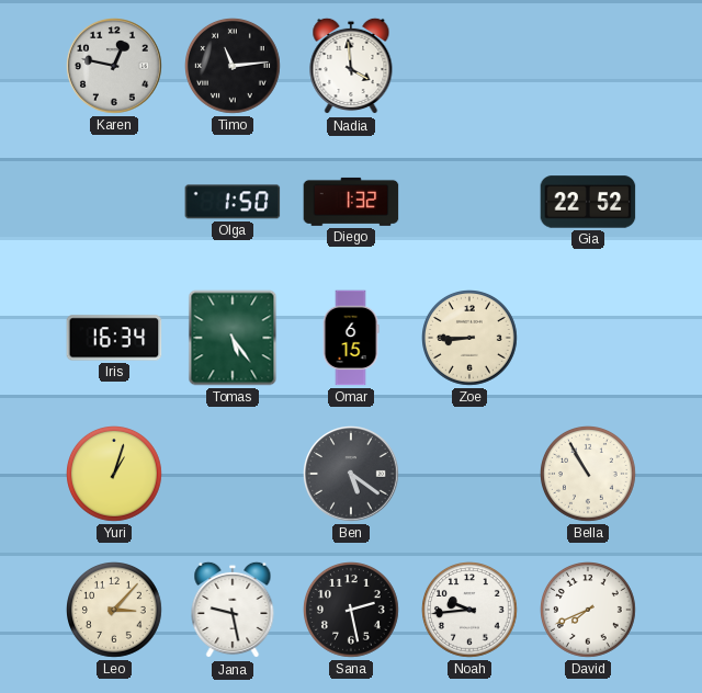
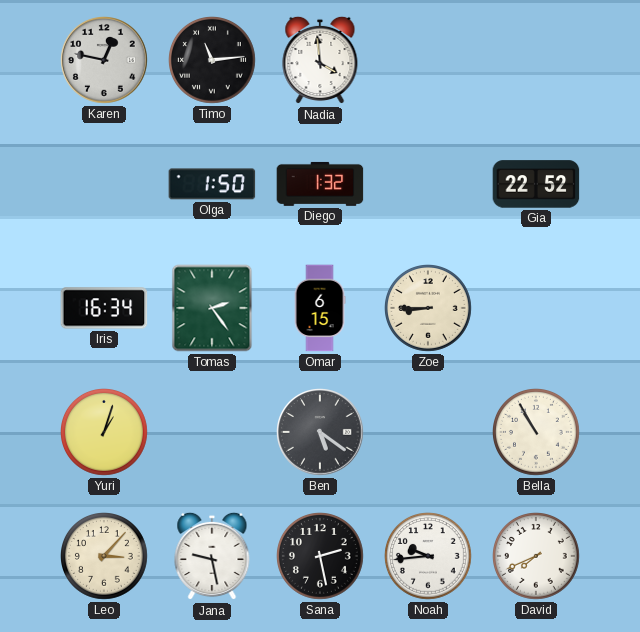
Tomas: 5:24 -> 2:24 (212, 308)
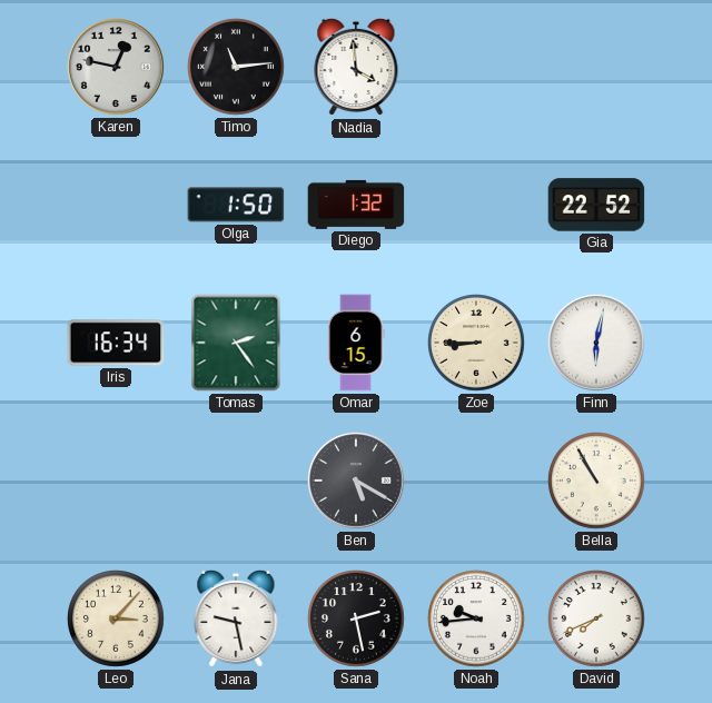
Finn: none -> 6:02 (597, 344)
Yuri: 1:03 -> none (105, 433)
Ben: 5:21 -> 5:20 (357, 482)
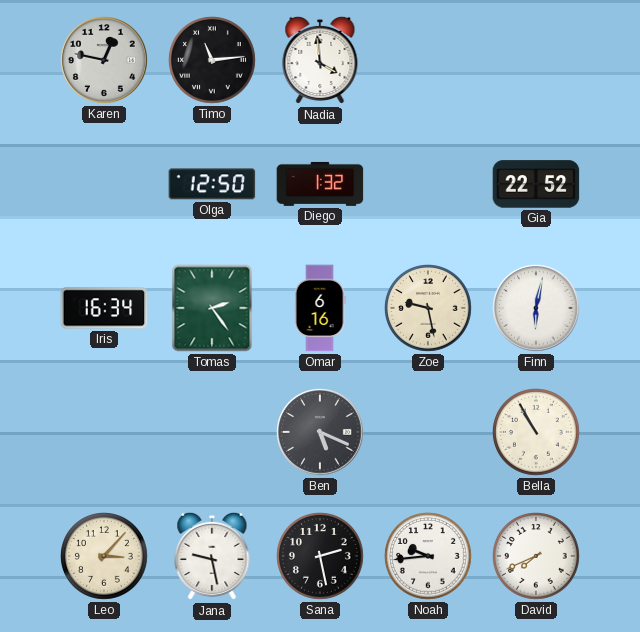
Olga: 1:50 -> 12:50 (212, 184)
Omar: 6:15 -> 6:16 (320, 308)
Zoe: 8:45 -> 9:28 (429, 309)
Ben: 5:20 -> 5:19 (321, 433)
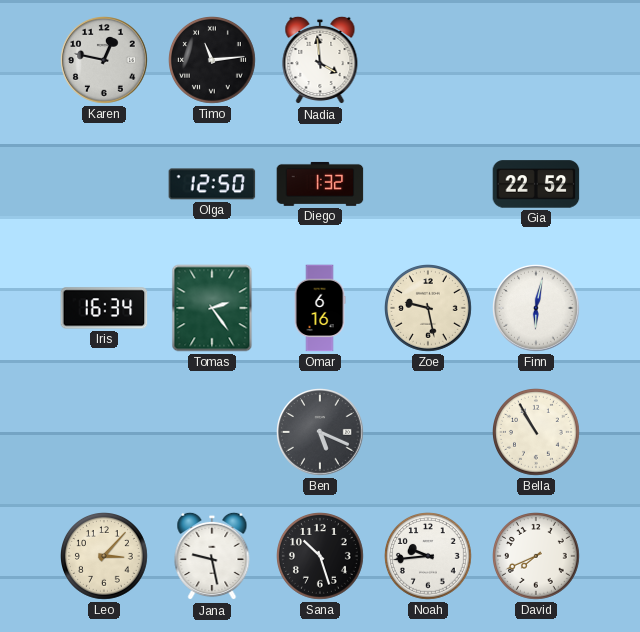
Sana: 2:28 -> 10:27 (321, 557)
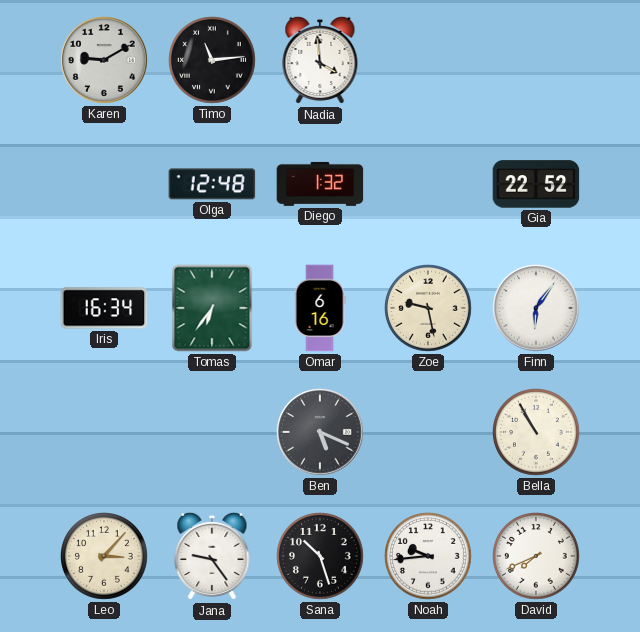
Karen: 12:47 -> 9:10 (105, 61)
Olga: 12:50 -> 12:48 (212, 184)
Tomas: 2:24 -> 6:36 (212, 308)
Finn: 6:02 -> 6:06 (537, 309)
Jana: 9:28 -> 9:24 (212, 556)
